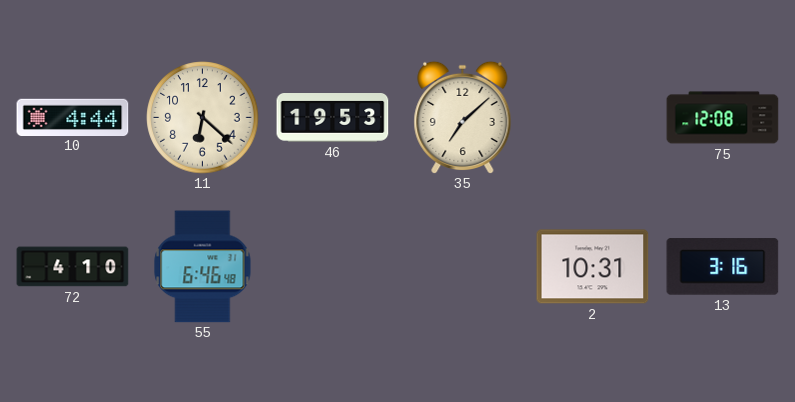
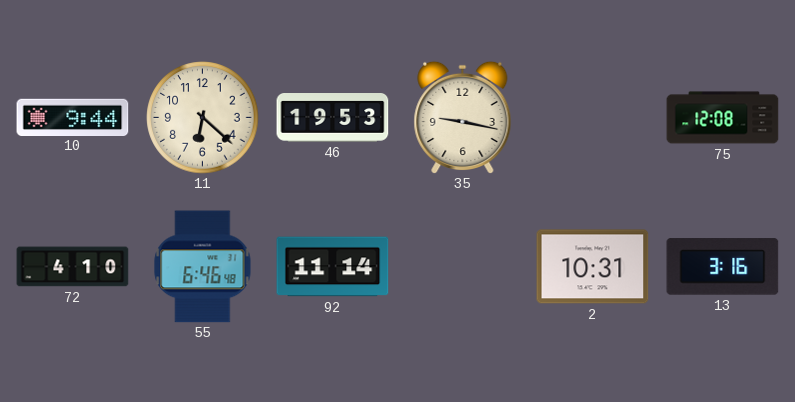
10: 4:44 -> 9:44 (73, 117)
35: 7:08 -> 9:17 (463, 117)
92: none -> 11:14 (333, 267)
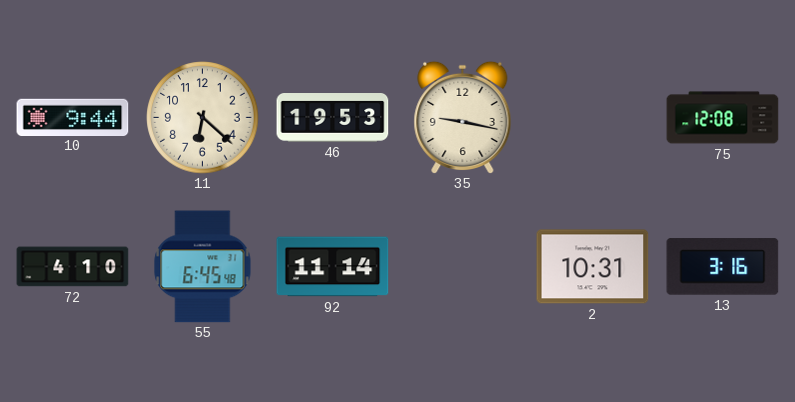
55: 6:46 -> 6:45 (203, 267)
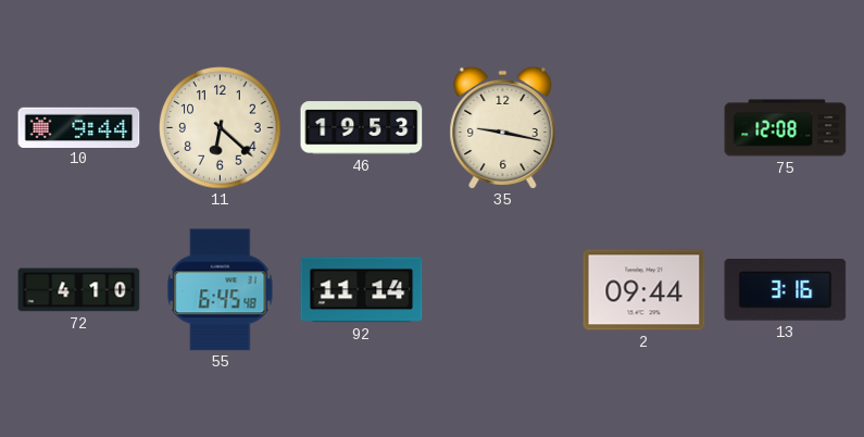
2: 10:31 -> 09:44 (644, 290)
